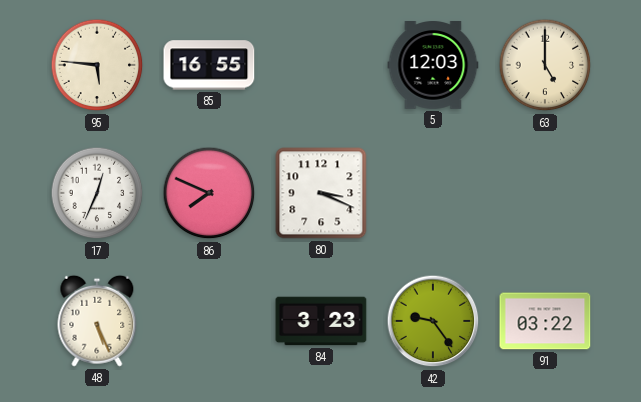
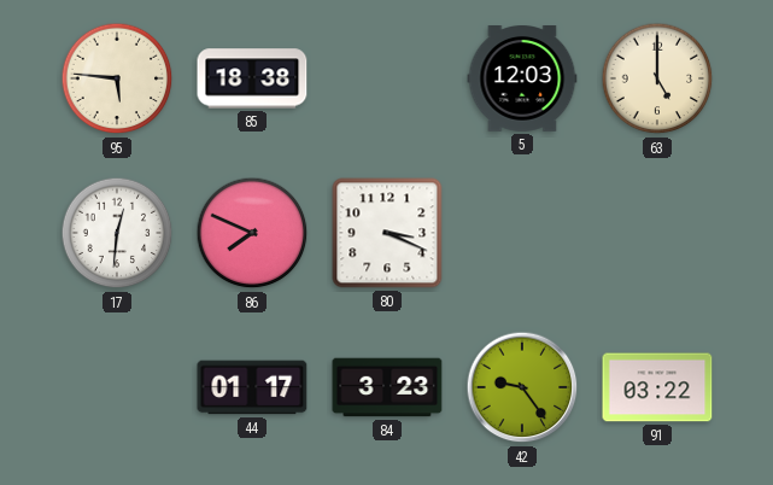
85: 16:55 -> 18:38 (252, 78)
17: 12:34 -> 12:31 (117, 233)
48: 5:26 -> none (97, 321)
44: none -> 01:17 (252, 387)
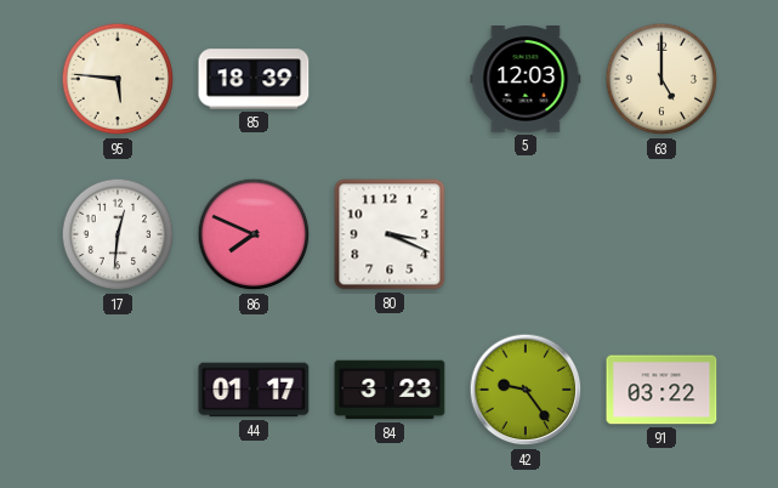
85: 18:38 -> 18:39 (254, 79)
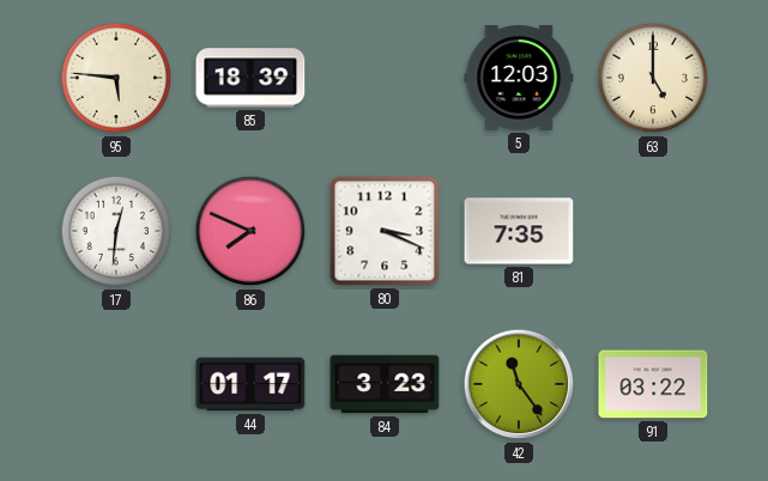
81: none -> 7:35 (519, 231)
42: 9:24 -> 11:24 (519, 384)
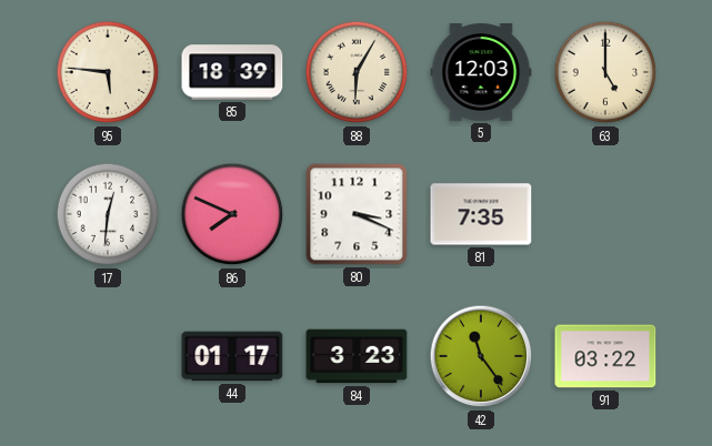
88: none -> 6:05 (357, 72)
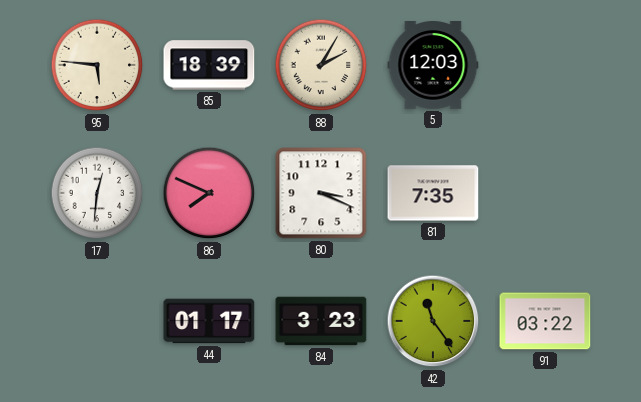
88: 6:05 -> 2:05 (321, 65)
63: 5:00 -> none (605, 72)
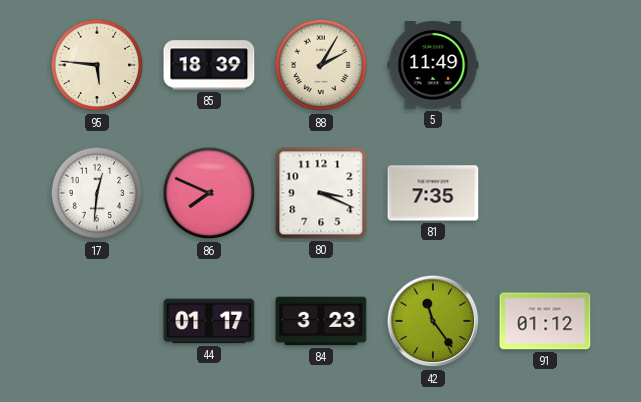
5: 12:03 -> 11:49 (433, 66)
91: 03:22 -> 01:12 (545, 321)
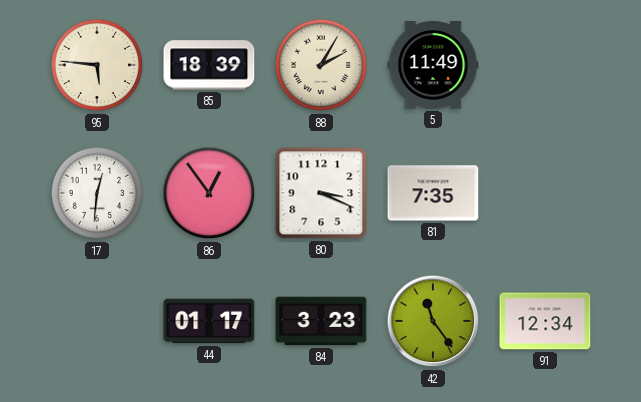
86: 7:49 -> 12:54 (209, 193)
91: 01:12 -> 12:34 (545, 321)
